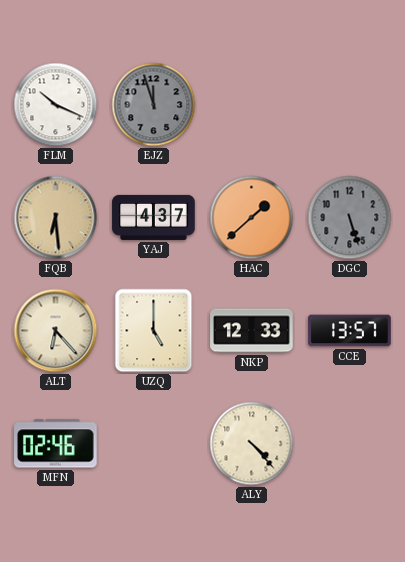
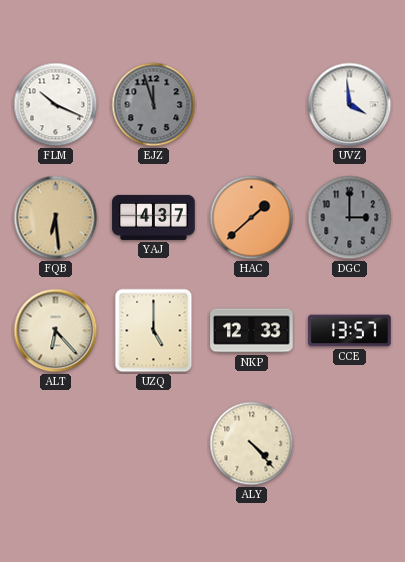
UVZ: none -> 3:59 (350, 105)
DGC: 5:27 -> 3:00 (350, 218)
MFN: 02:46 -> none (56, 444)
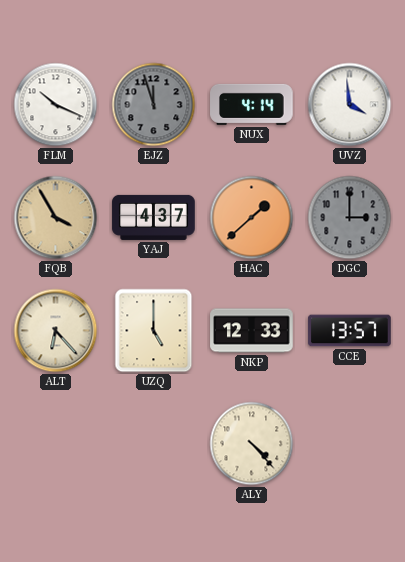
NUX: none -> 4:14 (252, 104)
FQB: 6:29 -> 3:55 (56, 218)
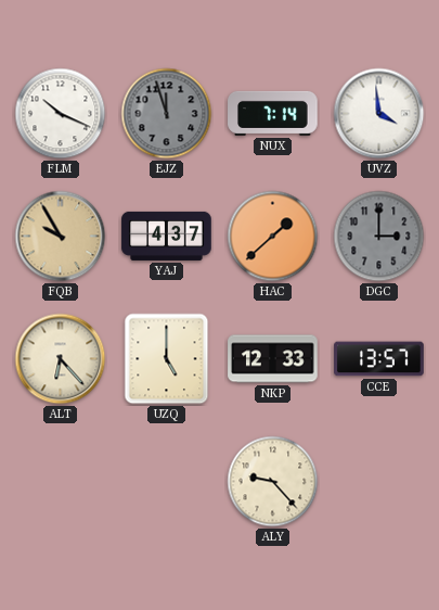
NUX: 4:14 -> 7:14 (273, 113)
FQB: 3:55 -> 9:55 (61, 237)
ALY: 4:23 -> 9:23 (273, 482)
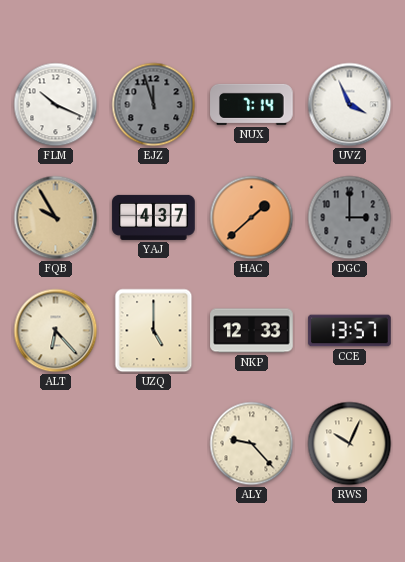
UVZ: 3:59 -> 3:56 (350, 105)
RWS: none -> 10:04 (350, 444)
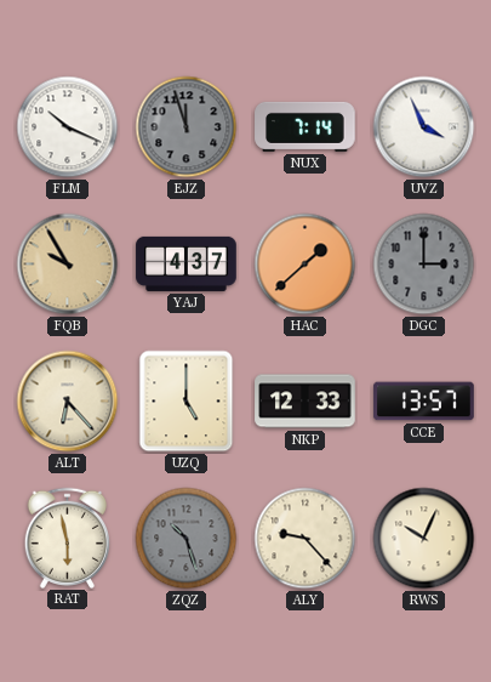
RAT: none -> 5:58 (68, 538)
ZQZ: none -> 10:27 (187, 539)
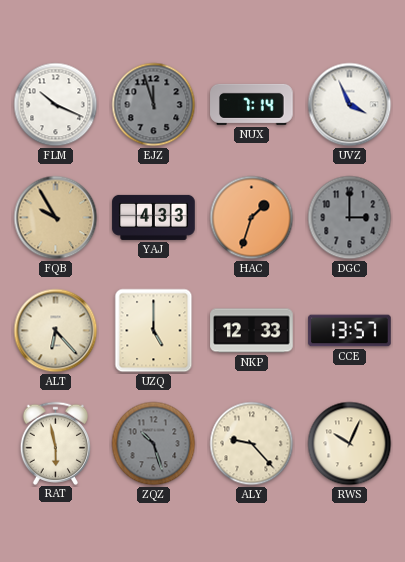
YAJ: 4:37 -> 4:33 (154, 217)
HAC: 1:38 -> 1:33 (252, 218)
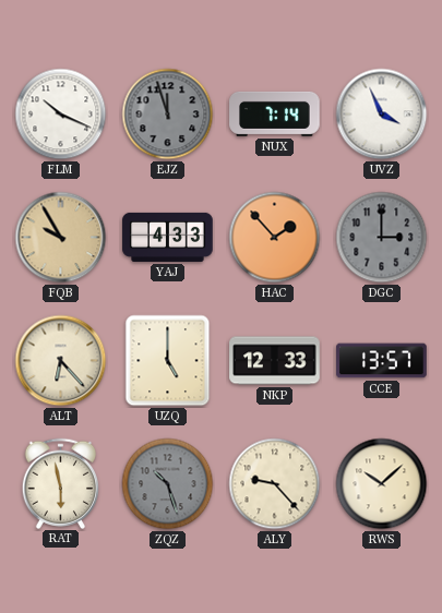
HAC: 1:33 -> 1:53 (275, 238)
RWS: 10:04 -> 10:08 (382, 484)
